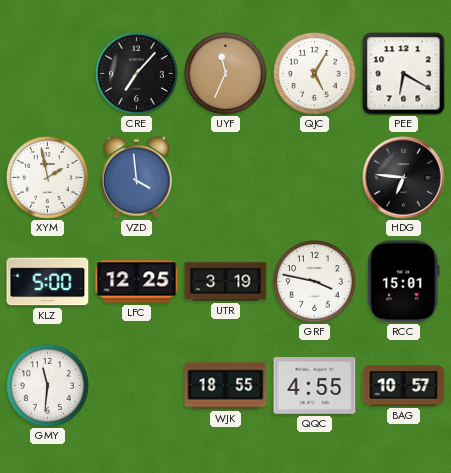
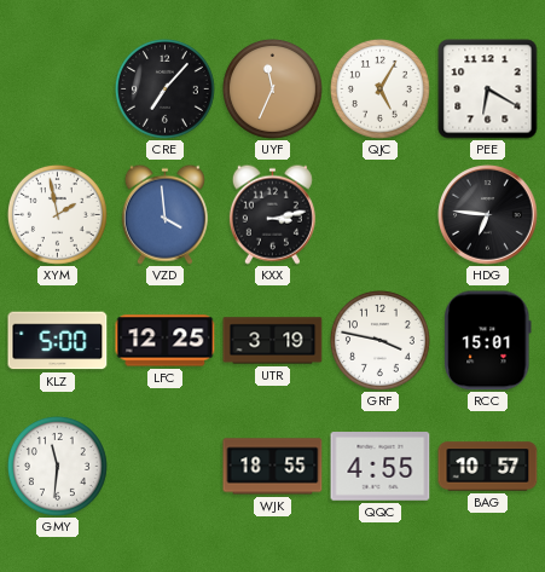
KXX: none -> 3:13 (272, 214)
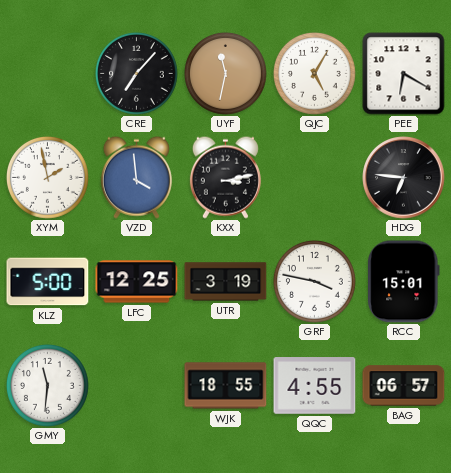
UYF: 11:34 -> 11:32 (225, 73)
BAG: 10:57 -> 06:57 (404, 386)
